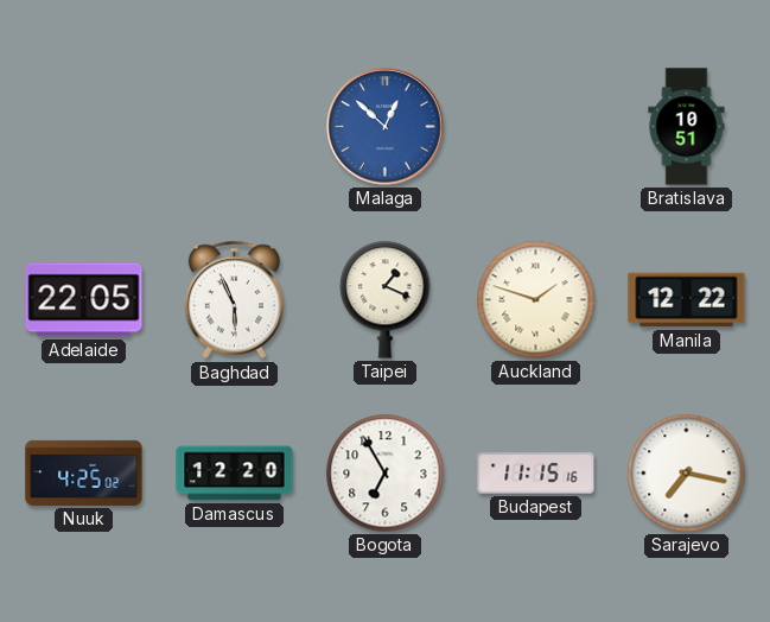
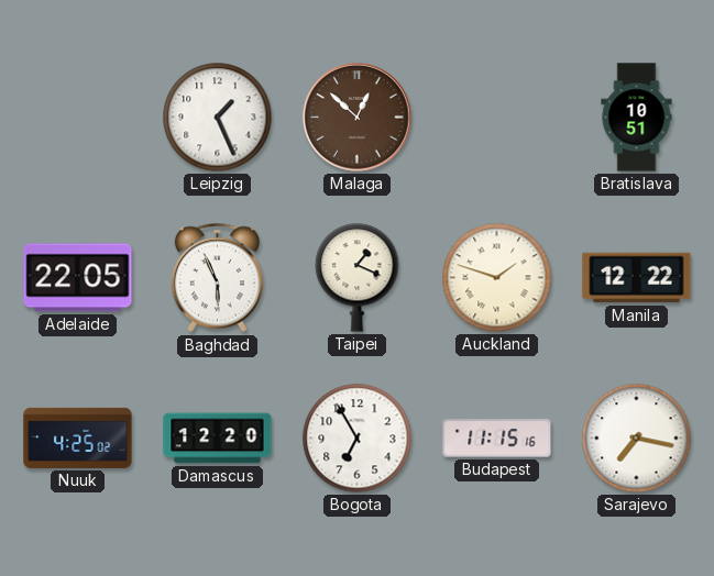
Leipzig: none -> 1:26 (218, 118)
Malaga dial: blue -> brown (358, 118)
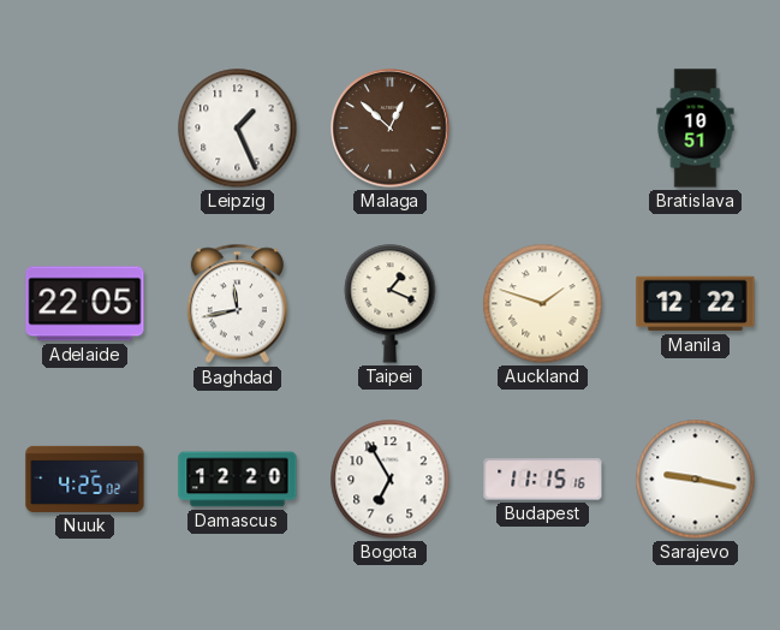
Baghdad: 5:56 -> 11:43 (237, 304)
Sarajevo: 7:17 -> 9:17 (696, 480)
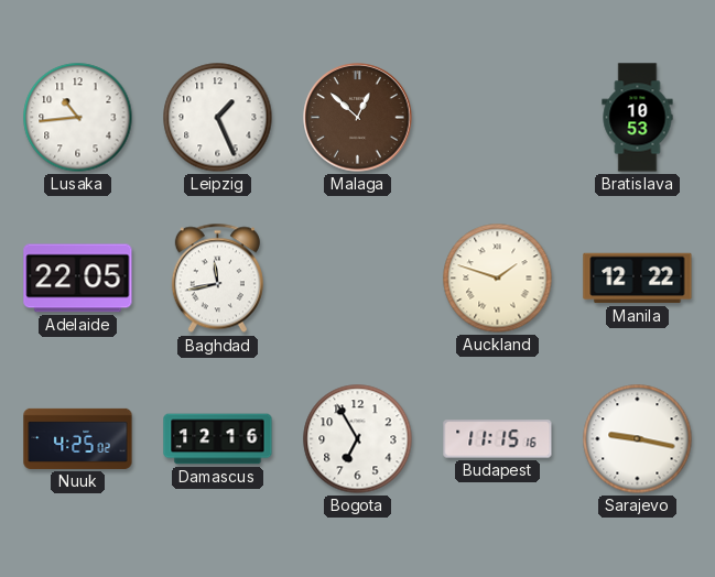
Lusaka: none -> 10:44 (78, 118)
Bratislava: 10:51 -> 10:53 (638, 118)
Taipei: 1:19 -> none (391, 304)
Damascus: 12:20 -> 12:16 (218, 439)
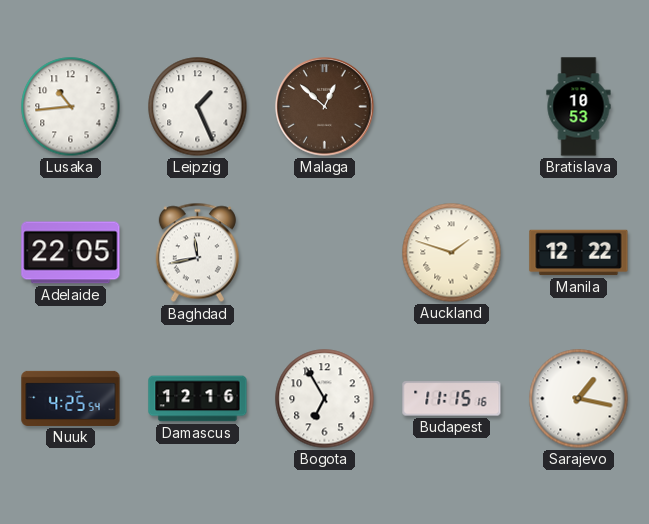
Nuuk: 4:25:02 -> 4:25:54 (71, 398)
Sarajevo: 9:17 -> 1:17 (579, 399)
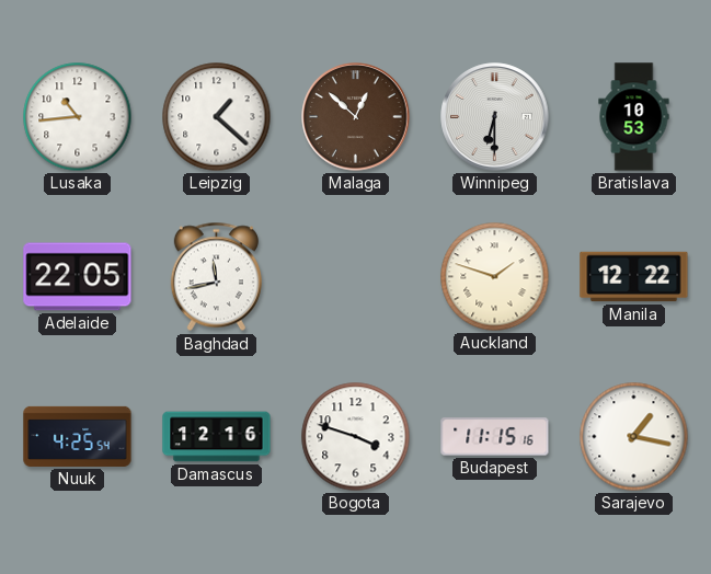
Leipzig: 1:26 -> 1:22 (217, 117)
Winnipeg: none -> 6:30 (495, 117)
Bogota: 6:55 -> 3:48 (356, 437)
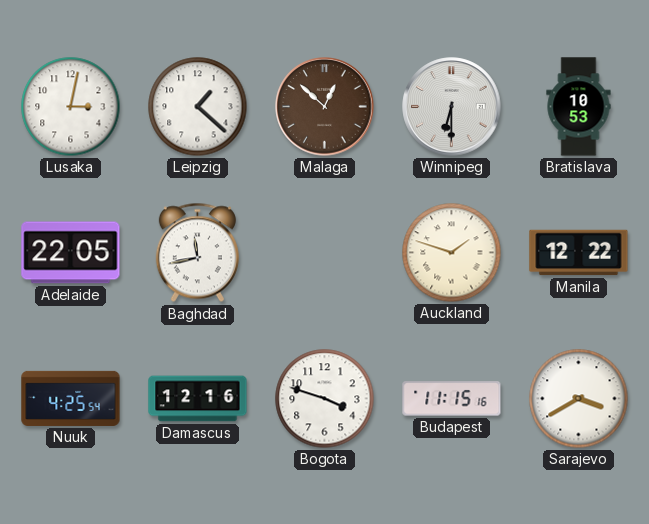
Lusaka: 10:44 -> 3:02 (71, 107)
Sarajevo: 1:17 -> 3:40 (579, 399)
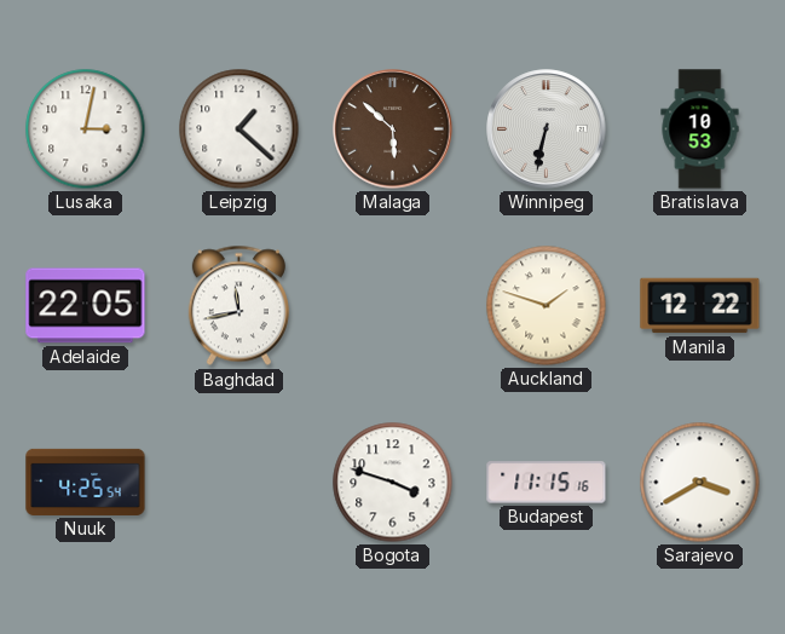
Malaga: 12:52 -> 5:52 (393, 129)
Winnipeg: 6:30 -> 6:32 (547, 129)
Damascus: 12:16 -> none (198, 399)
